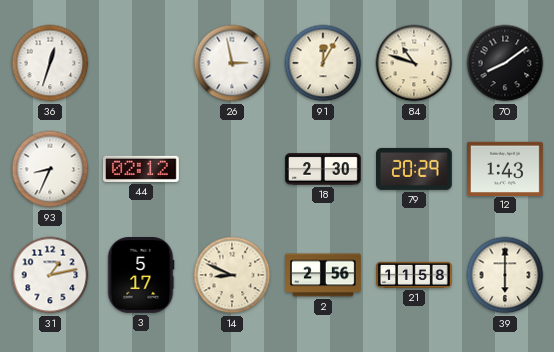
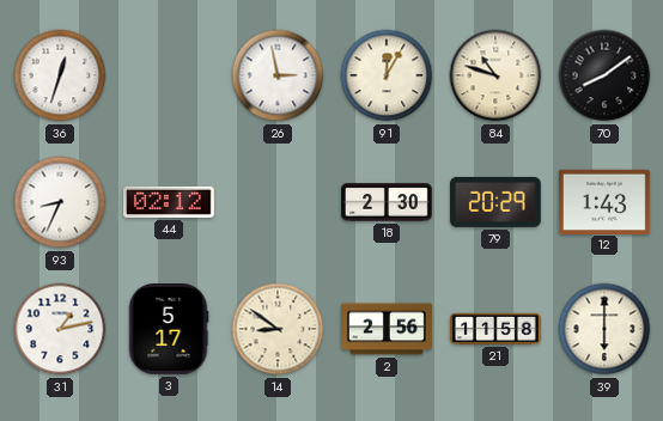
14: 8:49 -> 8:51 (278, 329)
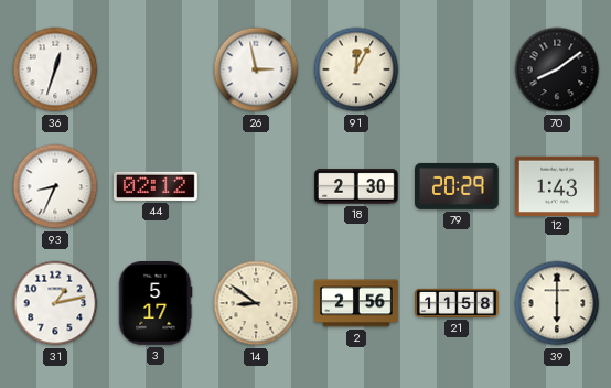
84: 10:48 -> none (495, 75)
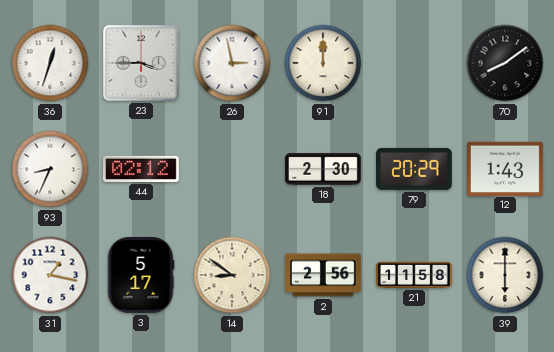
23: none -> 3:45 (141, 63)
91: 12:05 -> 12:00 (323, 63)
31: 1:13 -> 1:17 (50, 275)
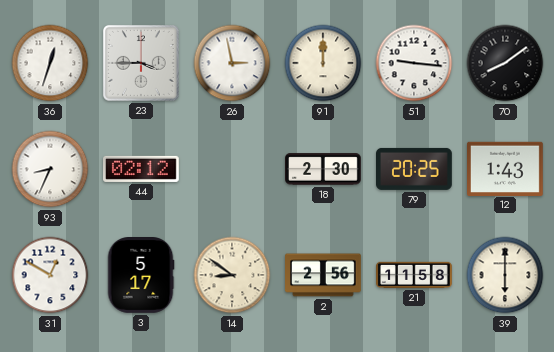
51: none -> 9:16 (414, 63)
79: 20:29 -> 20:25 (415, 169)
31: 1:17 -> 12:50 (50, 275)
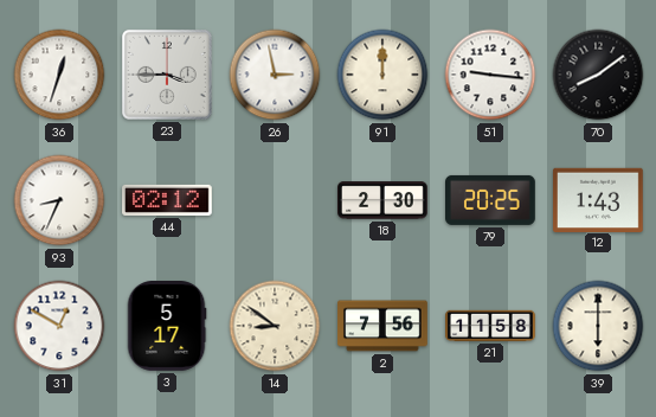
2: 2:56 -> 7:56 (384, 326)
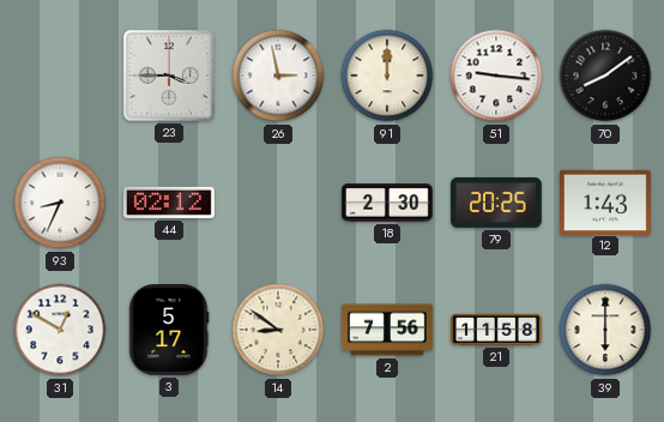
36: 12:33 -> none (59, 75)
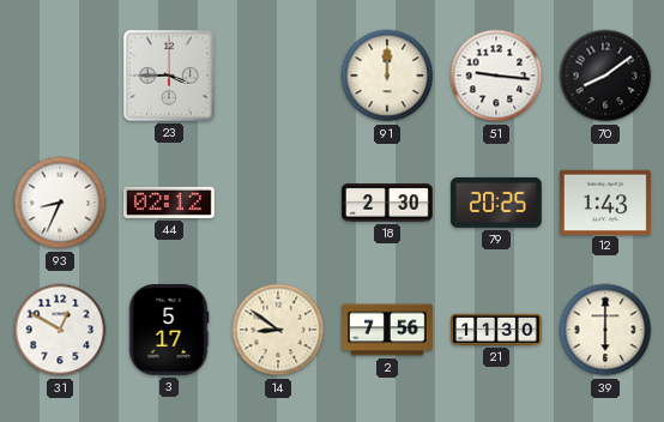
26: 2:58 -> none (278, 76)
21: 11:58 -> 11:30 (497, 330)
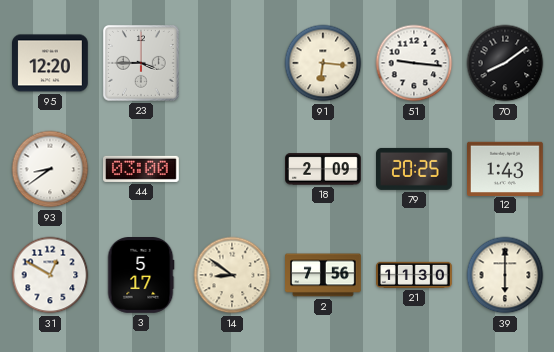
95: none -> 12:20 (51, 63)
91: 12:00 -> 6:16 (323, 63)
93: 8:34 -> 8:39 (50, 169)
44: 02:12 -> 03:00 (142, 169)
18: 2:30 -> 2:09 (324, 169)
